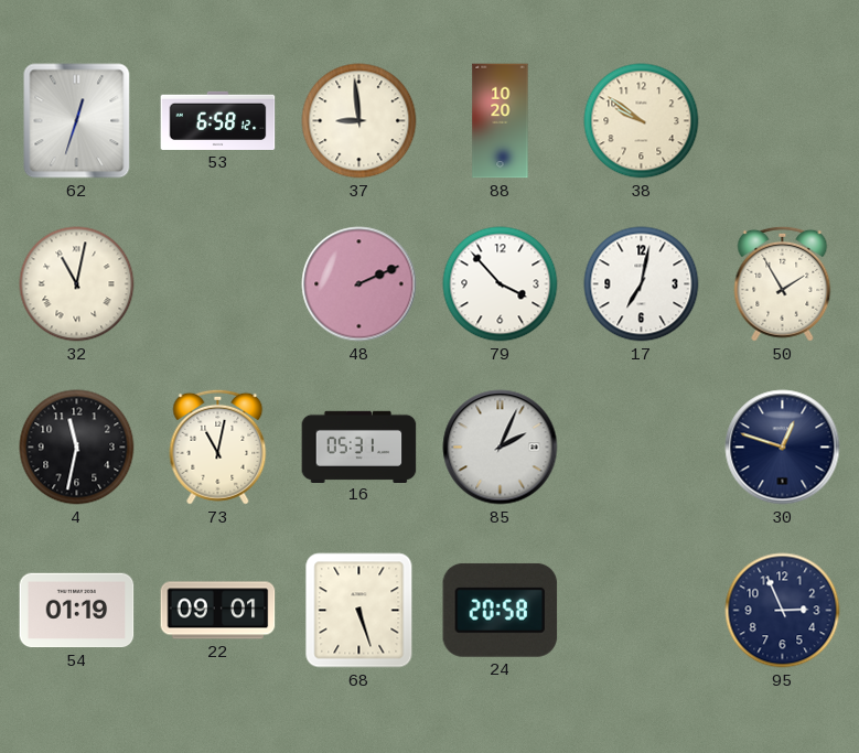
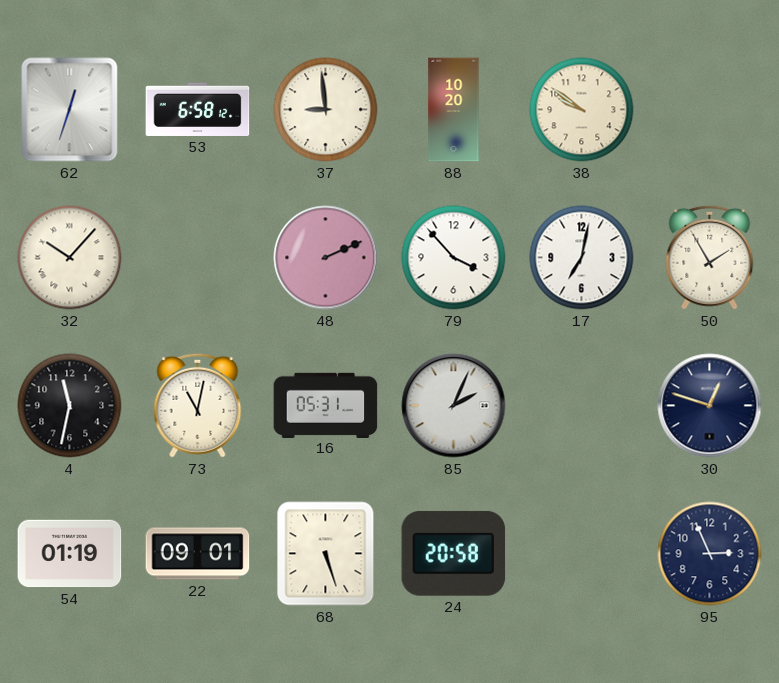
32: 11:02 -> 10:07 (70, 258)
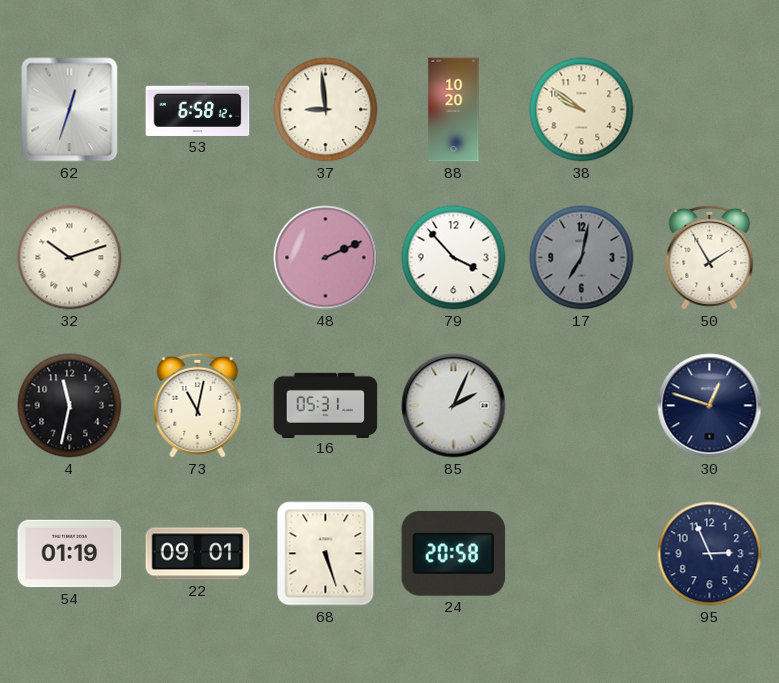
32: 10:07 -> 10:12 (70, 258)
17 dial: white -> grey (582, 258)
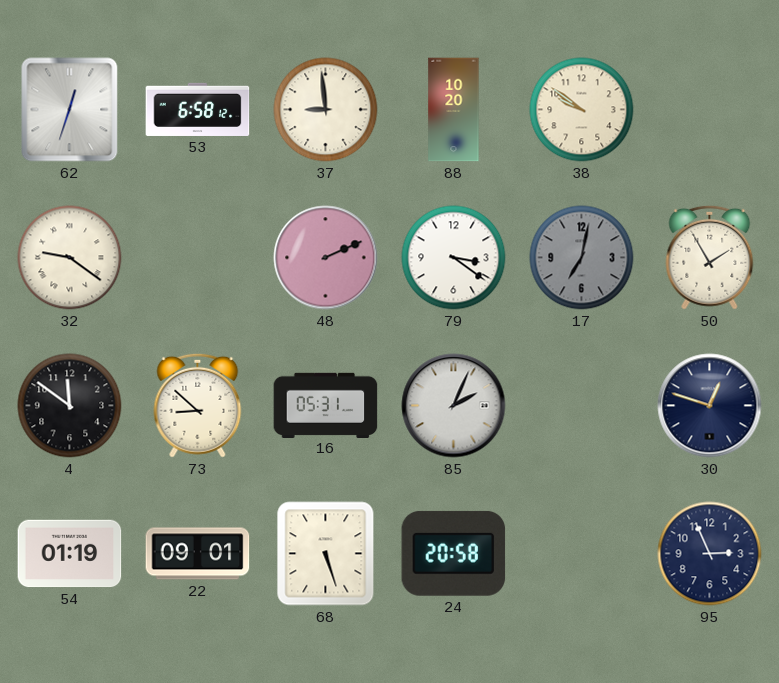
32: 10:12 -> 9:21 (70, 258)
79: 3:53 -> 3:21 (454, 258)
4: 11:32 -> 11:51 (70, 406)
73: 11:02 -> 8:52 (198, 405)
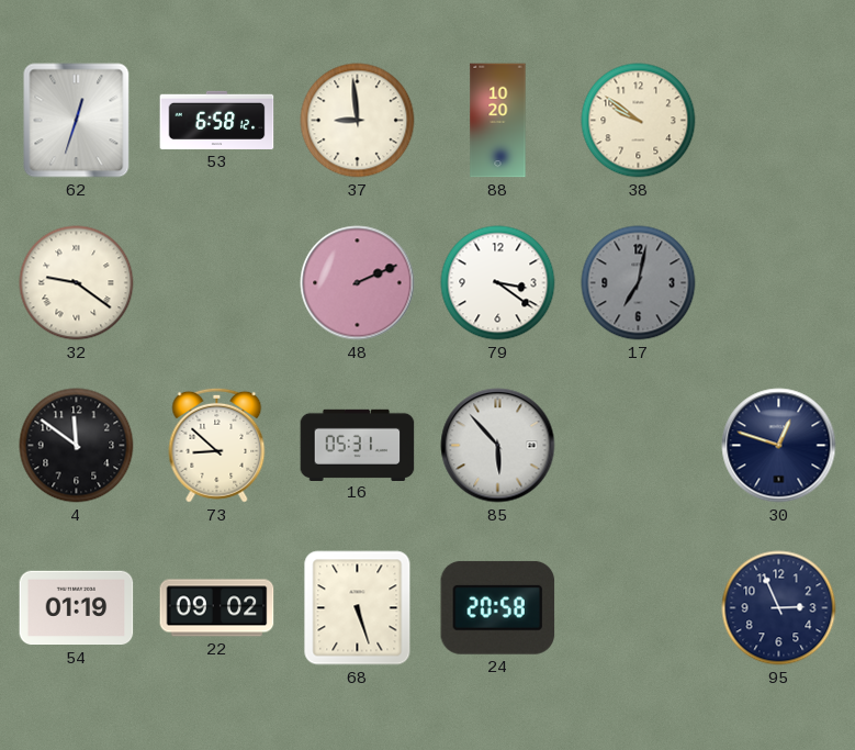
50: 1:55 -> none (710, 257)
85: 2:04 -> 5:53 (498, 446)
22: 09:01 -> 09:02 (217, 608)
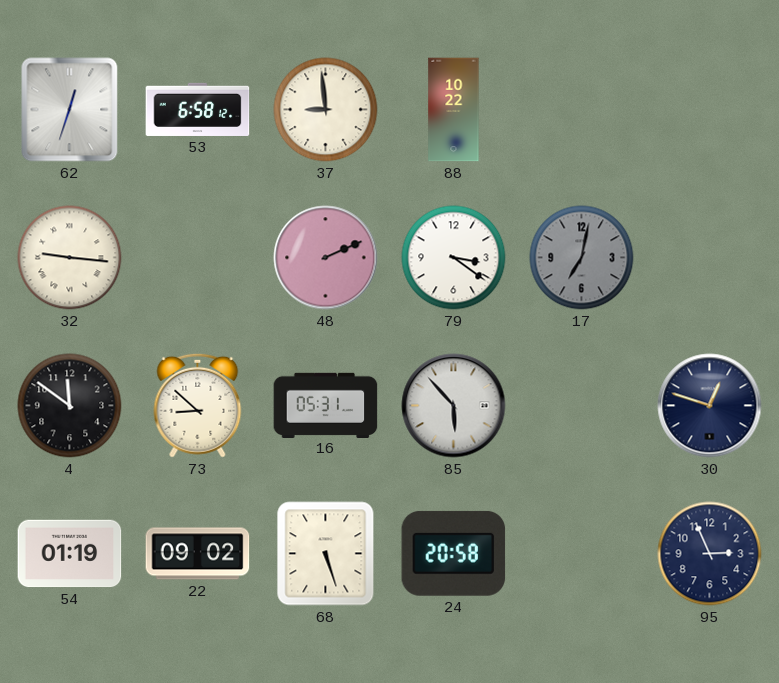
88: 10:20 -> 10:22 (454, 110)
38: 9:51 -> none (639, 121)
32: 9:21 -> 9:16 (70, 258)
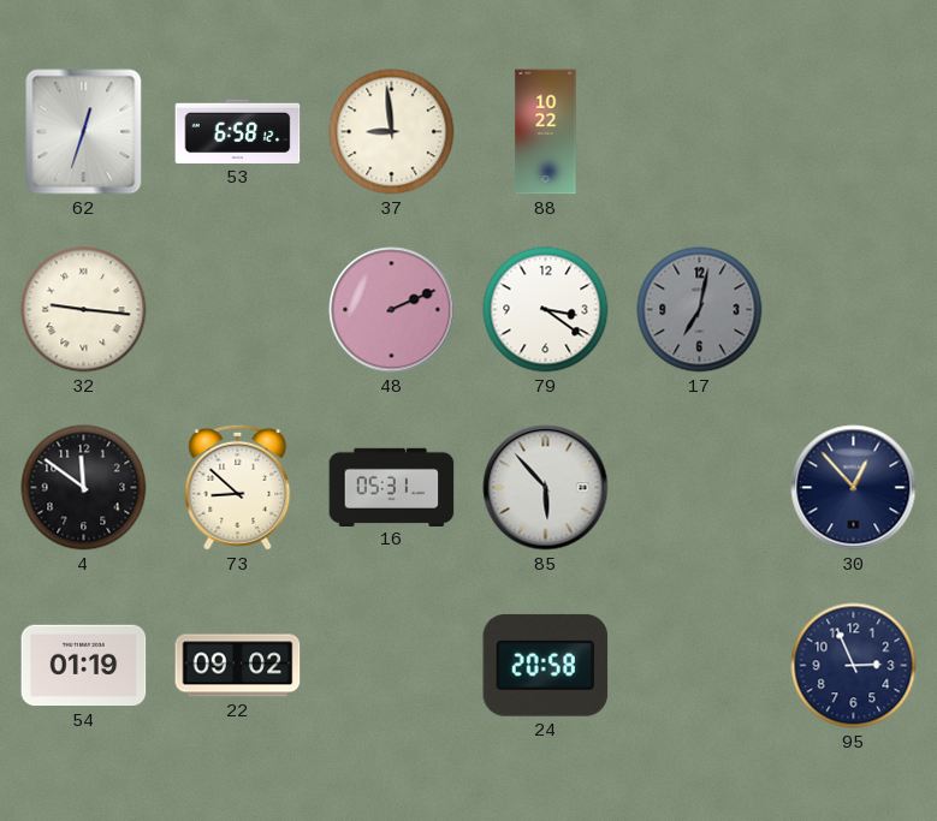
30: 12:48 -> 12:53 (854, 488)
68: 5:27 -> none (326, 554)
